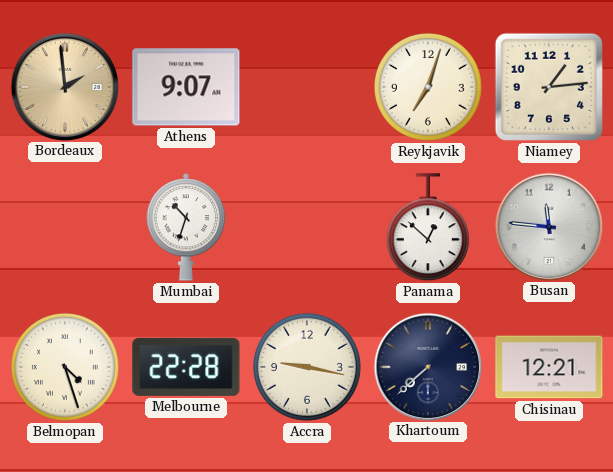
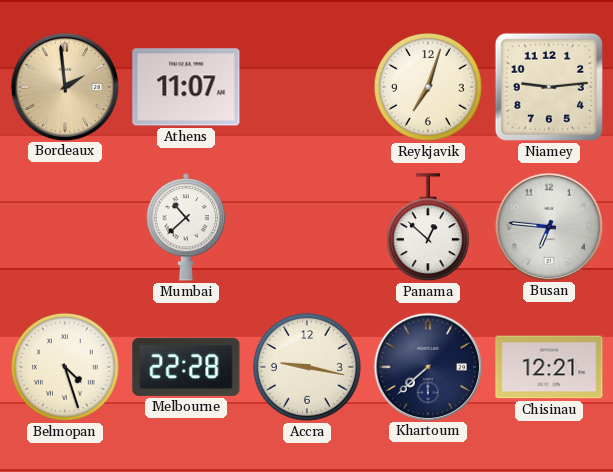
Athens: 9:07 -> 11:07 (186, 87)
Niamey: 1:14 -> 9:14 (549, 87)
Mumbai: 10:33 -> 10:38 (186, 227)
Busan: 11:46 -> 6:46 (548, 226)
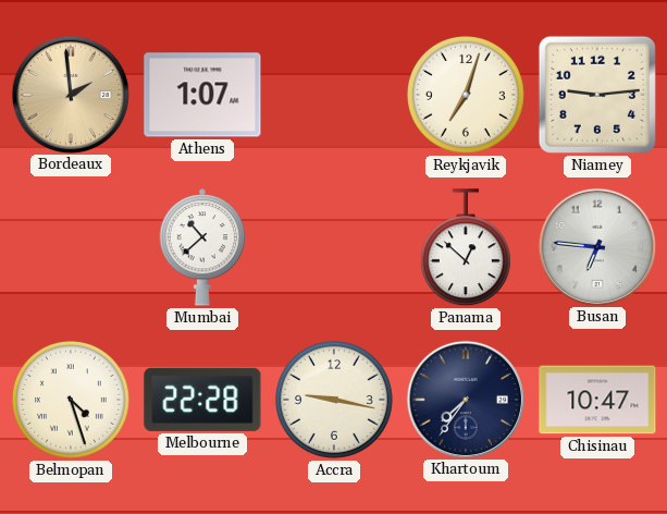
Athens: 11:07 -> 1:07 (202, 95)
Khartoum: 7:38 -> 7:36 (465, 399)
Chisinau: 12:21 -> 10:47 (597, 400)
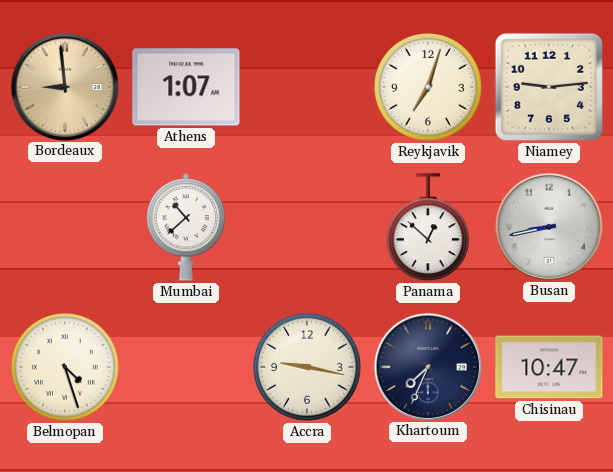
Bordeaux: 1:59 -> 8:59 (64, 86)
Busan: 6:46 -> 8:43 (548, 226)
Melbourne: 22:28 -> none (202, 400)
Khartoum: 7:36 -> 7:34 (427, 366)
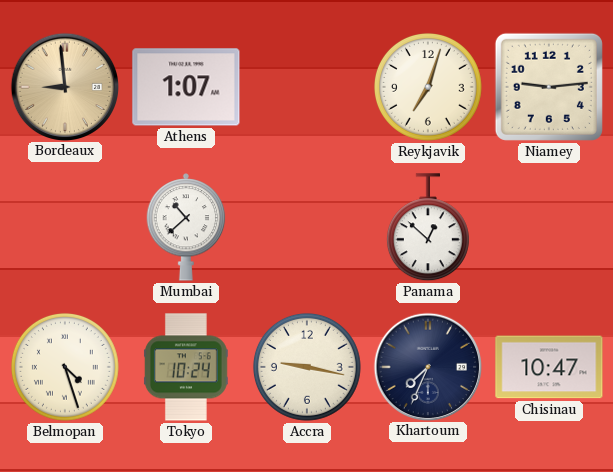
Busan: 8:43 -> none (548, 226)
Tokyo: none -> 10:24 (186, 367)
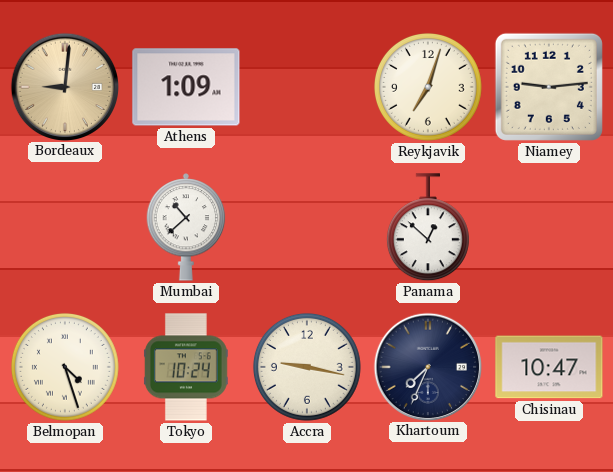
Bordeaux: 8:59 -> 9:01 (64, 86)
Athens: 1:07 -> 1:09 (186, 87)
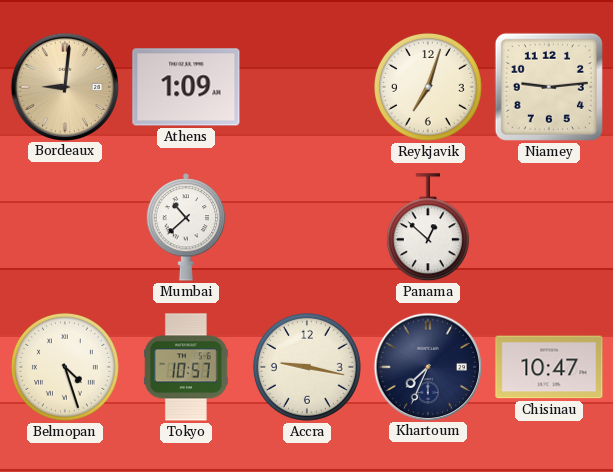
Tokyo: 10:24 -> 10:57 (186, 367)
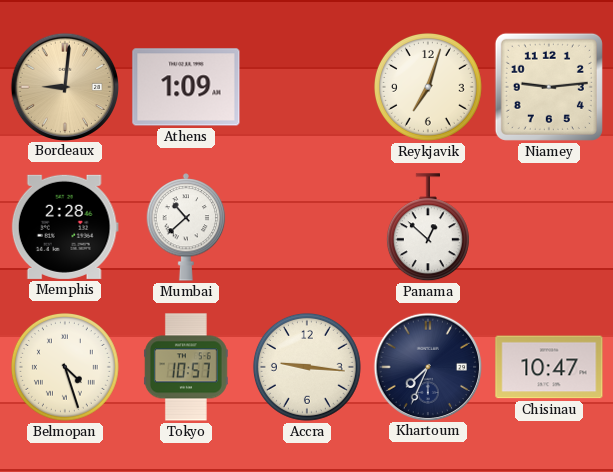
Memphis: none -> 2:28 (65, 227)
Accra: 9:17 -> 9:16 (307, 367)
